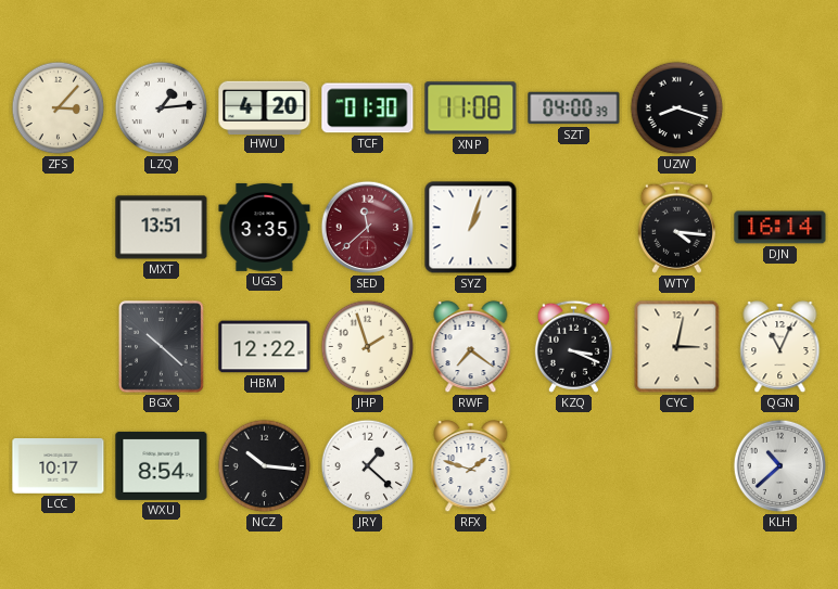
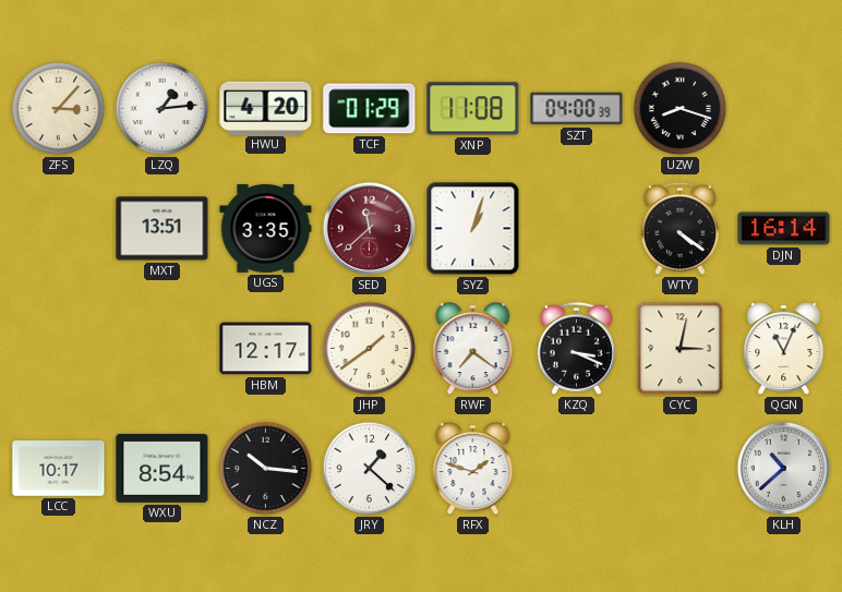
TCF: 01:30 -> 01:29 (370, 109)
WTY: 4:16 -> 4:21 (679, 228)
BGX: 10:22 -> none (162, 347)
HBM: 12:22 -> 12:17 (266, 349)
JHP: 1:57 -> 1:39 (370, 349)
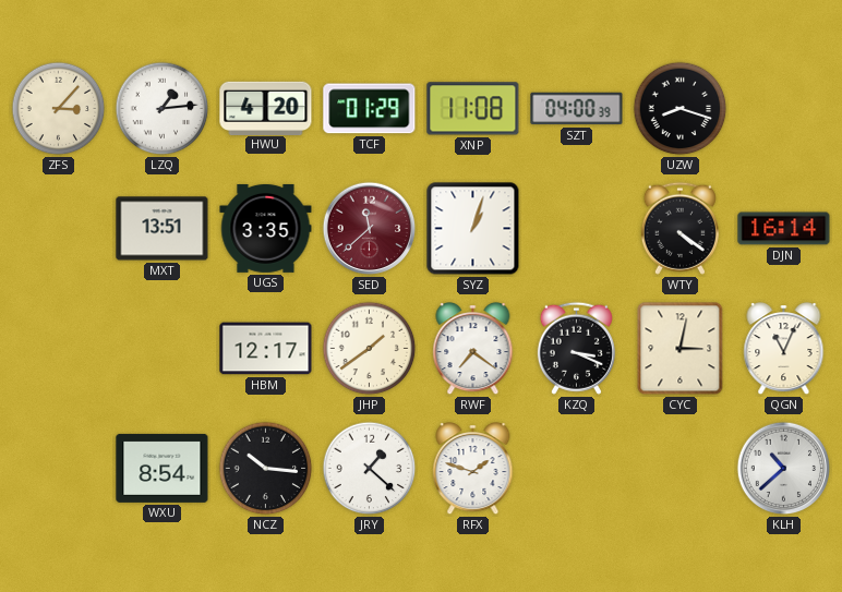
LCC: 10:17 -> none (59, 469)
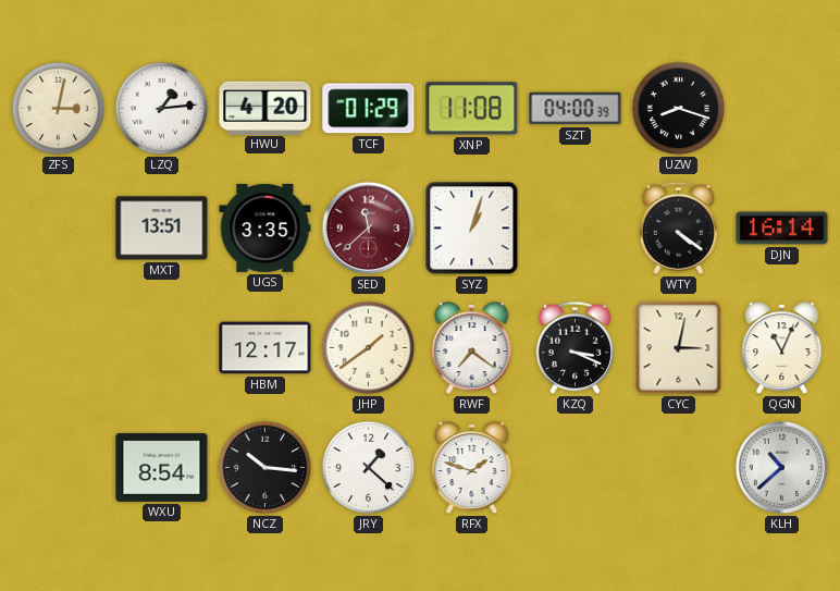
ZFS: 3:07 -> 3:02 (59, 109)
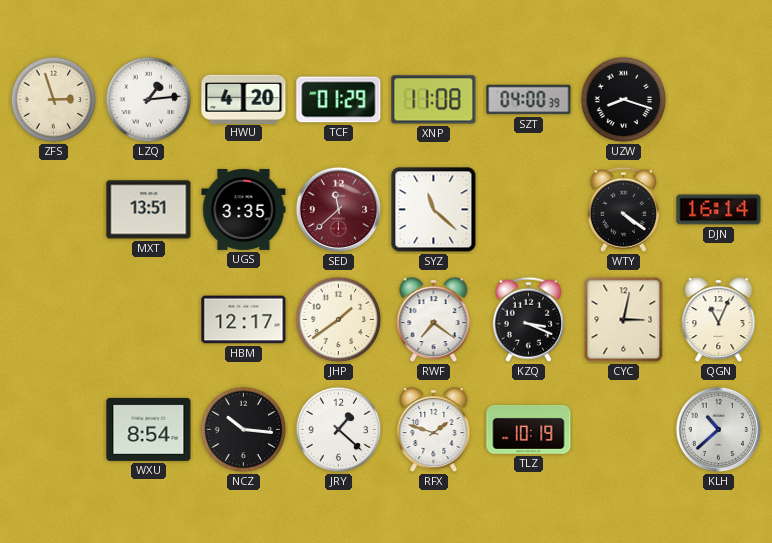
ZFS: 3:02 -> 2:57 (54, 100)
SYZ: 1:03 -> 11:22 (434, 210)
TLZ: none -> 10:19 (529, 429)
